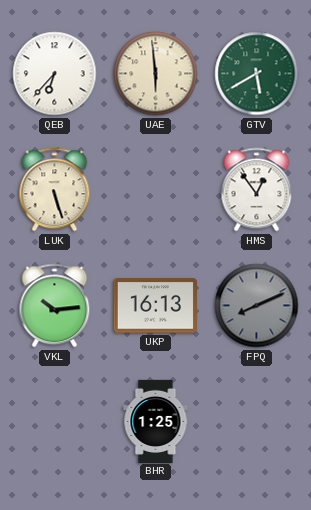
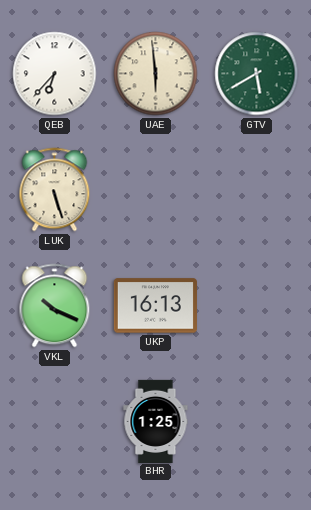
HMS: 12:54 -> none (257, 190)
VKL: 10:14 -> 10:19 (55, 306)
FPQ: 8:11 -> none (257, 306)
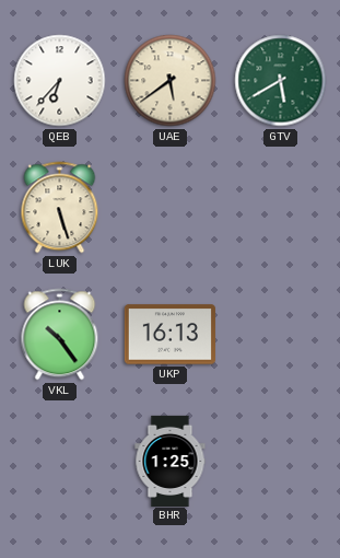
UAE: 5:59 -> 5:39 (171, 81)
VKL: 10:19 -> 10:24 (60, 335)
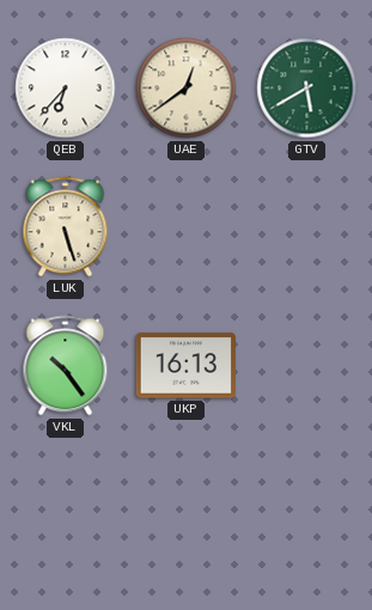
UAE: 5:39 -> 12:39 (187, 89)
BHR: 1:25 -> none (171, 461)
